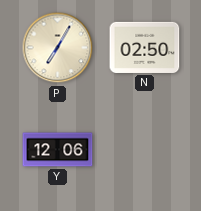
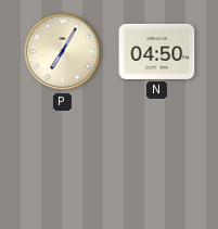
N: 02:50 -> 04:50 (157, 51)
Y: 12:06 -> none (58, 150)
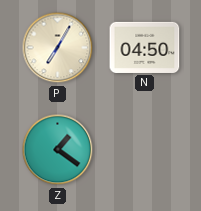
Z: none -> 1:21 (58, 150)
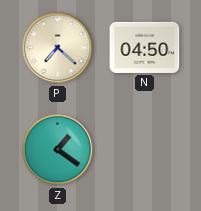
P: 7:05 -> 7:22 (58, 48)
